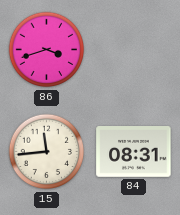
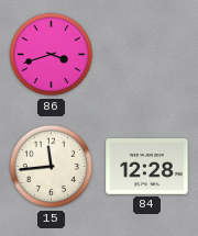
84: 08:31 -> 12:28 (147, 167)
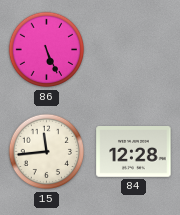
86: 3:42 -> 5:26 (47, 50)
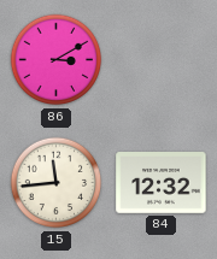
86: 5:26 -> 3:10 (57, 60)
84: 12:28 -> 12:32 (162, 183)
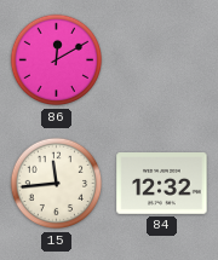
86: 3:10 -> 12:10 (57, 60)
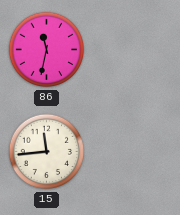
86: 12:10 -> 11:32 (47, 50)
84: 12:32 -> none (162, 184)
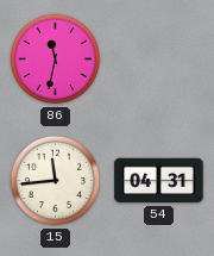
54: none -> 04:31 (159, 181)
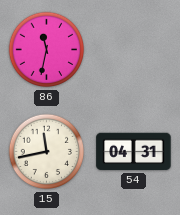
15: 11:44 -> 11:43 (47, 152)
